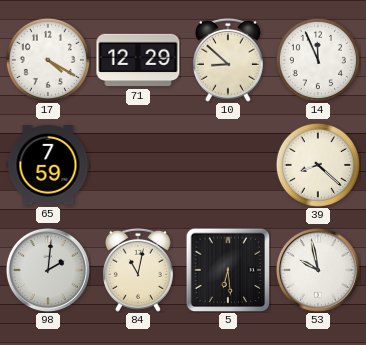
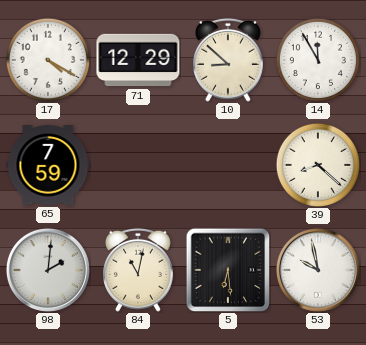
14: 11:56 -> 11:55 (317, 59)
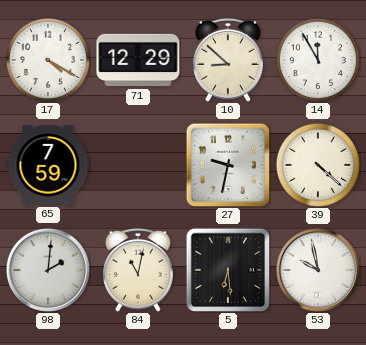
27: none -> 9:32 (228, 165)
39: 8:22 -> 4:22 (317, 164)
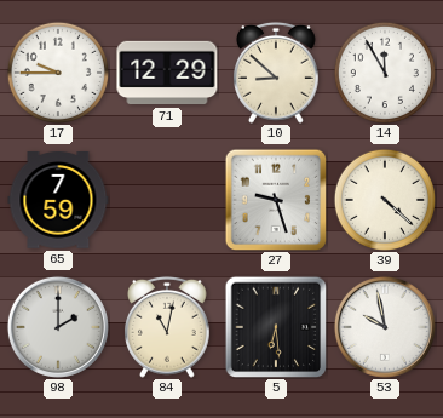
17: 4:20 -> 9:45 (57, 71)
27: 9:32 -> 9:27 (276, 200)
98: 2:01 -> 2:00 (58, 327)
